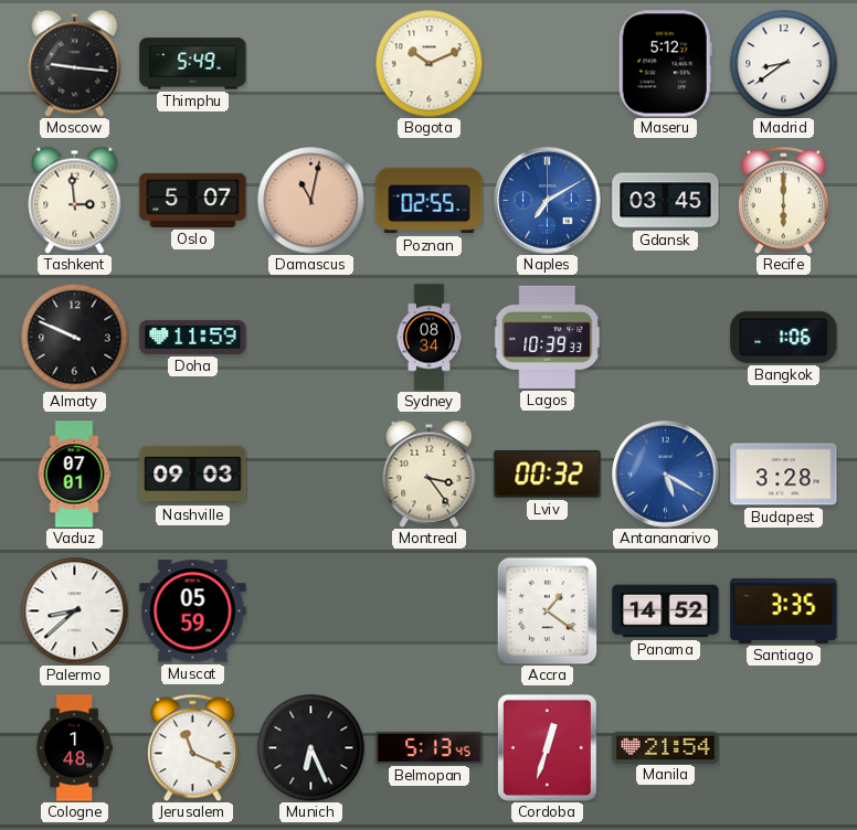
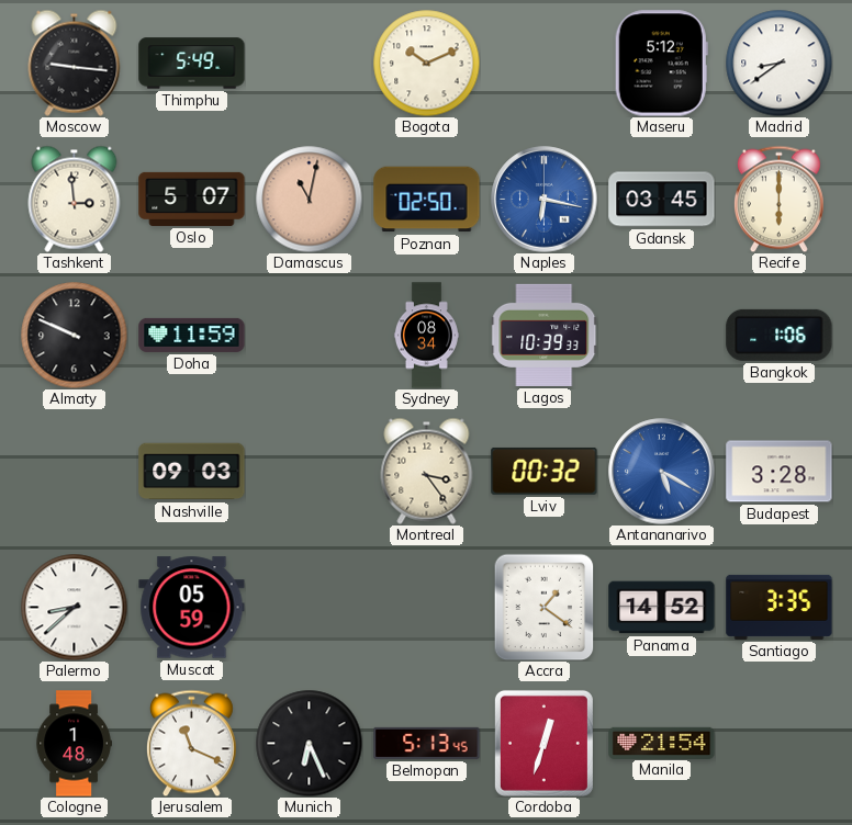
Poznan: 02:55 -> 02:50 (427, 200)
Naples: 7:10 -> 6:17 (545, 200)
Vaduz: 07:01 -> none (74, 475)
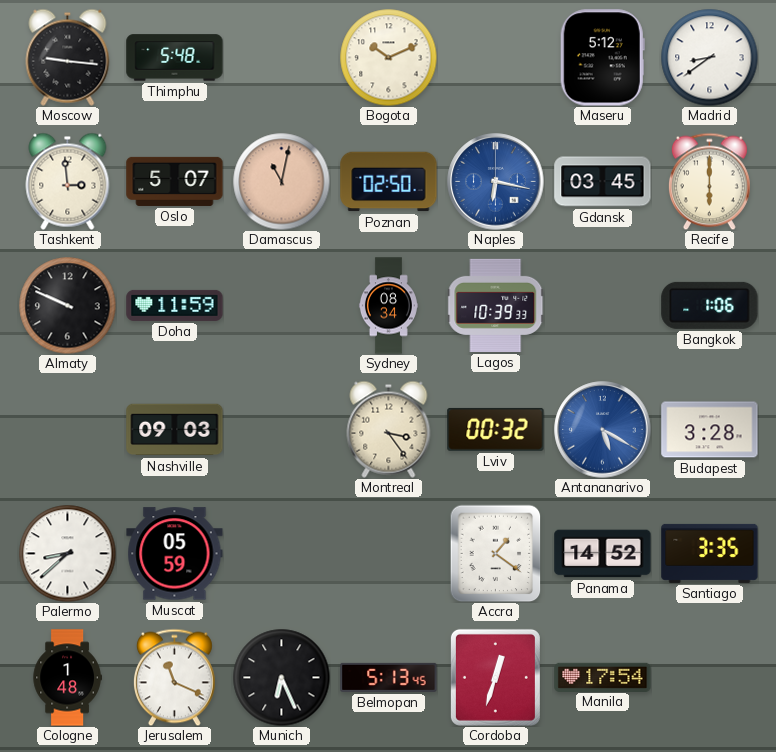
Thimphu: 5:49 -> 5:48 (175, 58)
Manila: 21:54 -> 17:54 (603, 677)
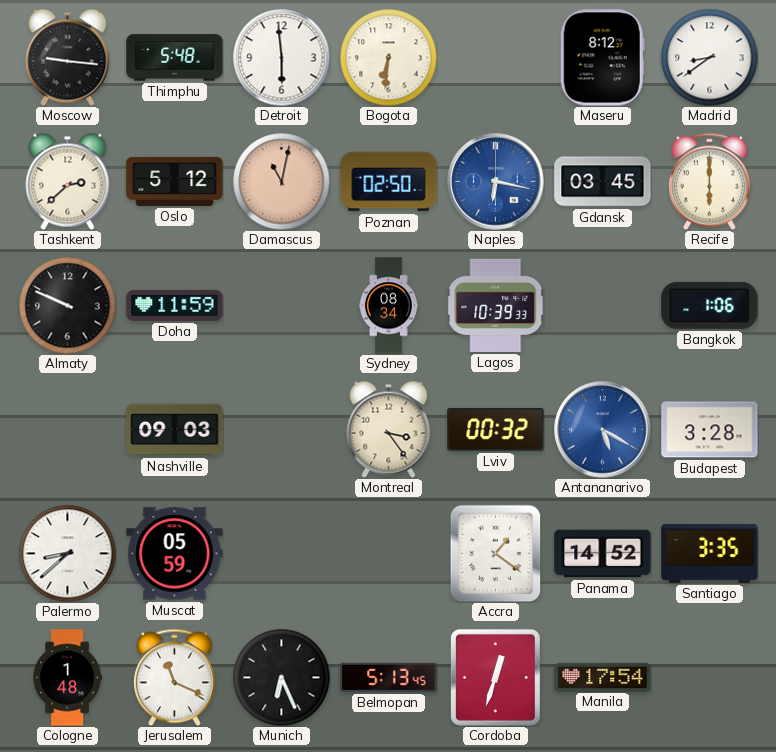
Detroit: none -> 5:59 (281, 57)
Bogota: 10:11 -> 6:31 (388, 57)
Maseru: 5:12 -> 8:12 (602, 58)
Tashkent: 2:59 -> 2:38 (68, 181)
Oslo: 5:07 -> 5:12 (175, 181)
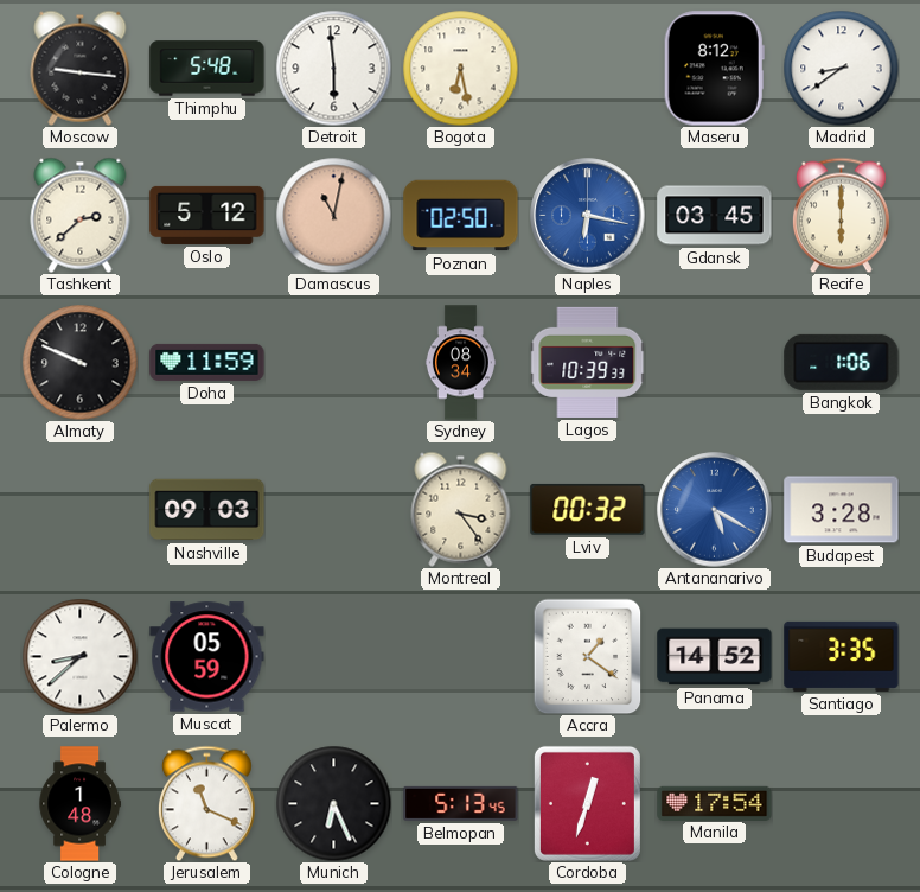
Bogota: 6:31 -> 6:28 (460, 68)
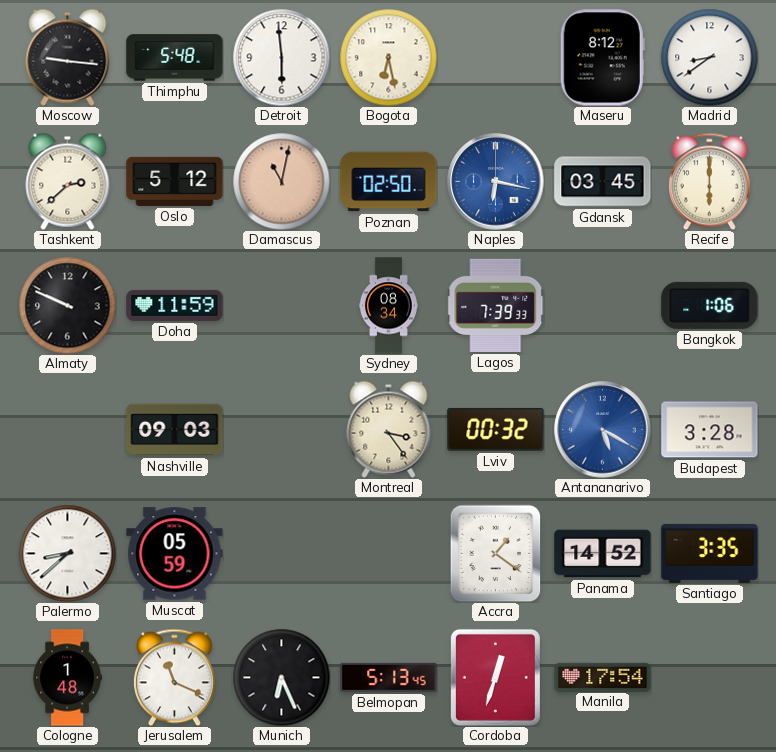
Lagos: 10:39 -> 7:39 (495, 305)
